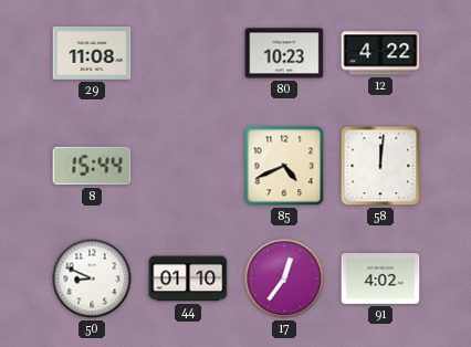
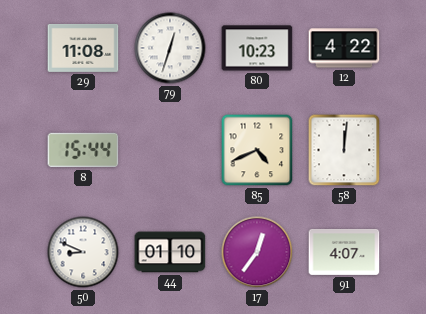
79: none -> 12:33 (170, 48)
91: 4:02 -> 4:07 (344, 252)
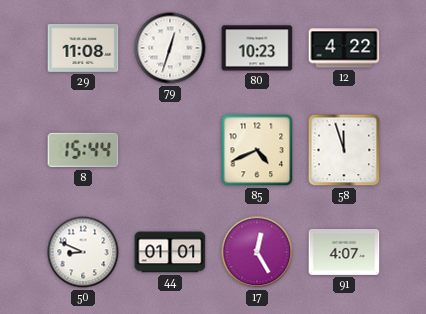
58: 12:01 -> 11:57 (344, 150)
44: 01:10 -> 01:01 (170, 252)
17: 12:36 -> 12:25 (257, 252)
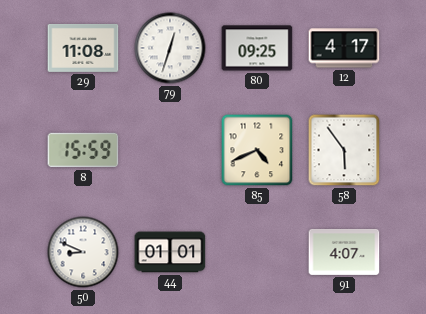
80: 10:23 -> 09:25 (257, 48)
12: 4:22 -> 4:17 (344, 48)
8: 15:44 -> 15:59 (83, 150)
58: 11:57 -> 5:54 (344, 150)
17: 12:25 -> none (257, 252)
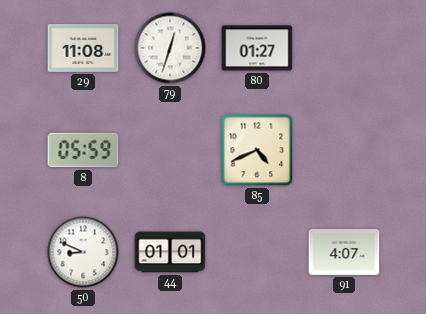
80: 09:25 -> 01:27 (257, 48)
12: 4:17 -> none (344, 48)
8: 15:59 -> 05:59 (83, 150)
58: 5:54 -> none (344, 150)
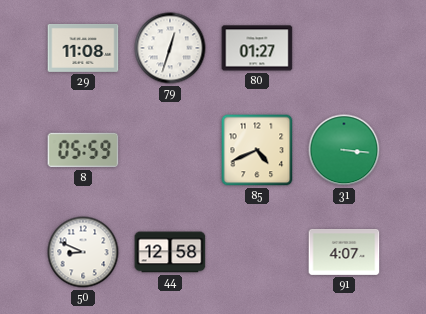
31: none -> 3:16 (344, 150)
44: 01:01 -> 12:58 (170, 252)
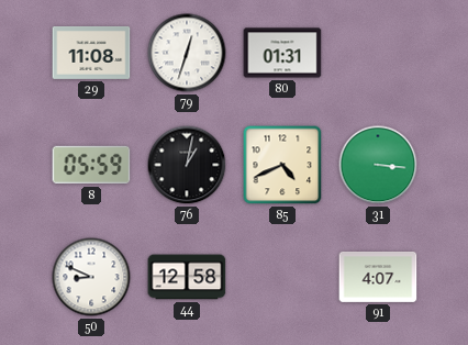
80: 01:27 -> 01:31 (282, 53)
76: none -> 1:02 (187, 165)
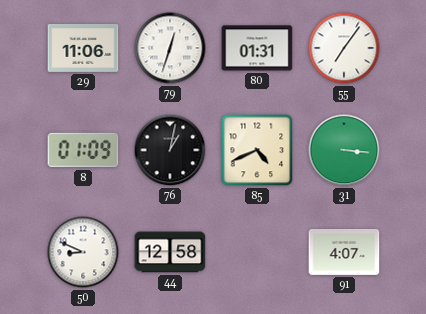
29: 11:08 -> 11:06 (83, 48)
55: none -> 7:06 (344, 48)
8: 05:59 -> 01:09 (83, 150)
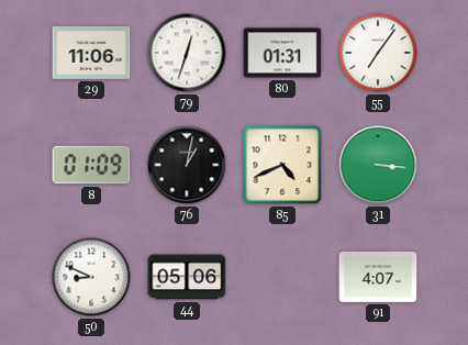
44: 12:58 -> 05:06 (187, 277)
